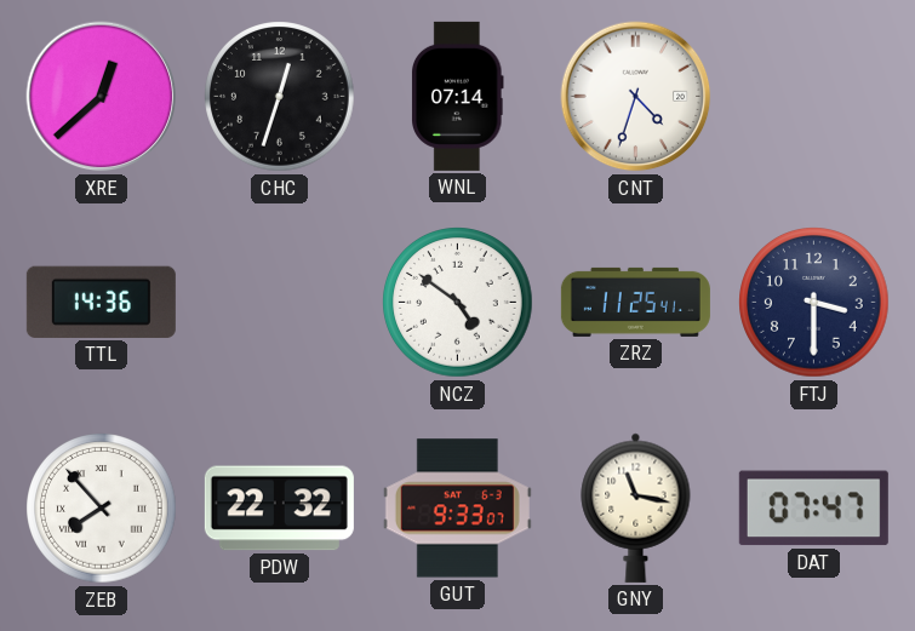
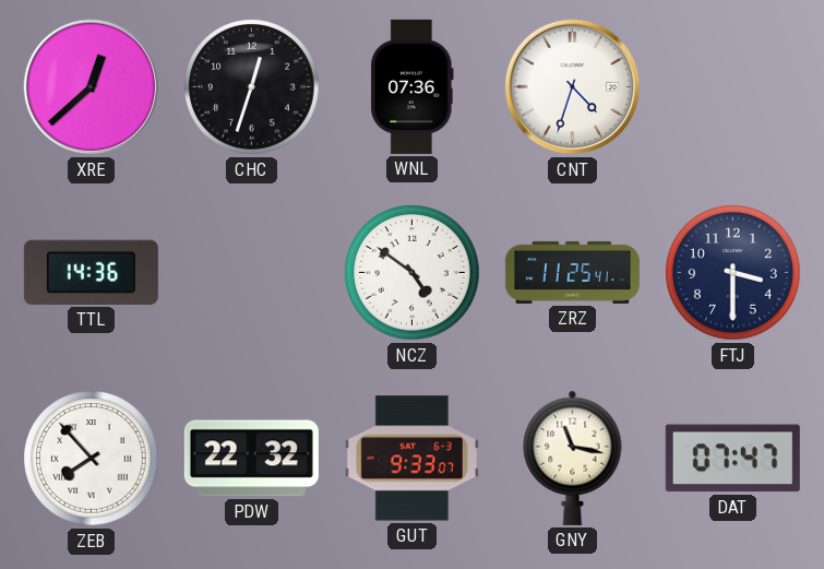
WNL: 07:14 -> 07:36 (413, 86)
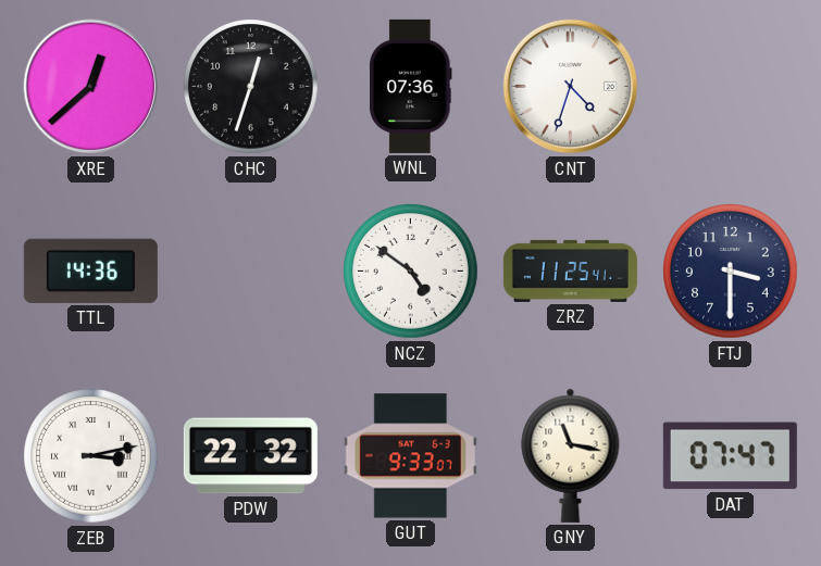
ZEB: 7:53 -> 3:13 (91, 456)
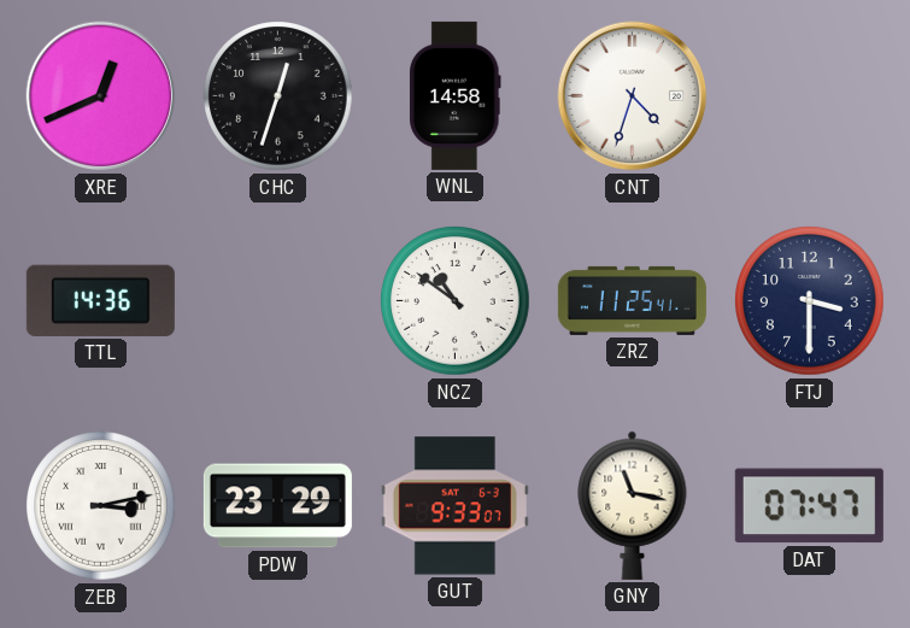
XRE: 12:38 -> 12:41 (101, 96)
WNL: 07:36 -> 14:58 (456, 95)
NCZ: 4:51 -> 10:51 (456, 301)
PDW: 22:32 -> 23:29 (277, 506)
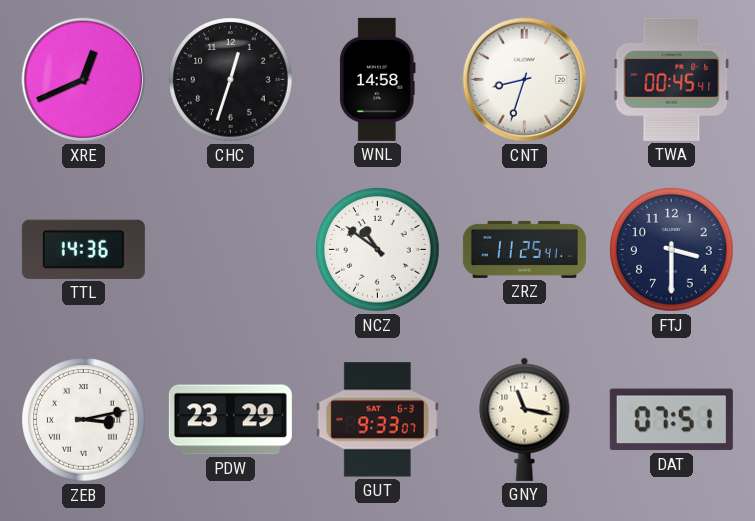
CNT: 4:33 -> 8:33 (525, 80)
TWA: none -> 00:45 (672, 79)
DAT: 07:47 -> 07:51 (671, 420)
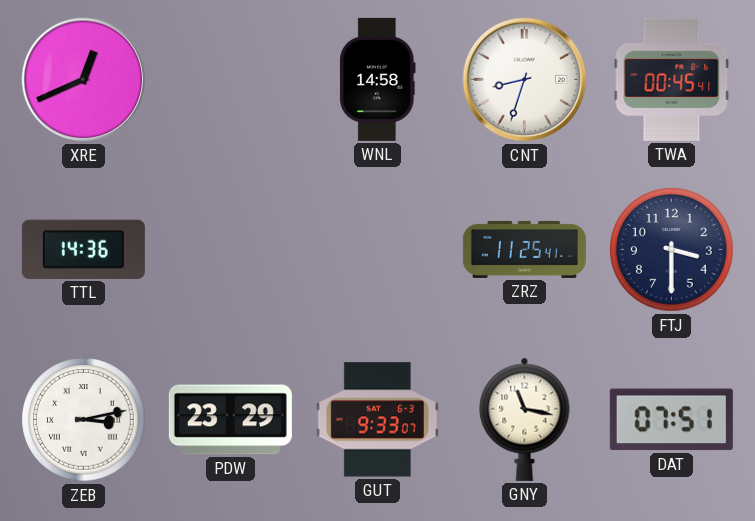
CHC: 12:33 -> none (231, 80)
NCZ: 10:51 -> none (378, 250)
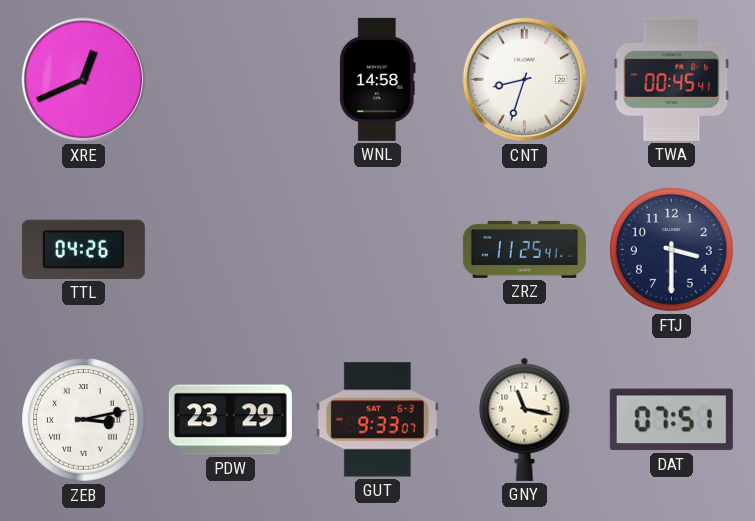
TTL: 14:36 -> 04:26 (83, 249)
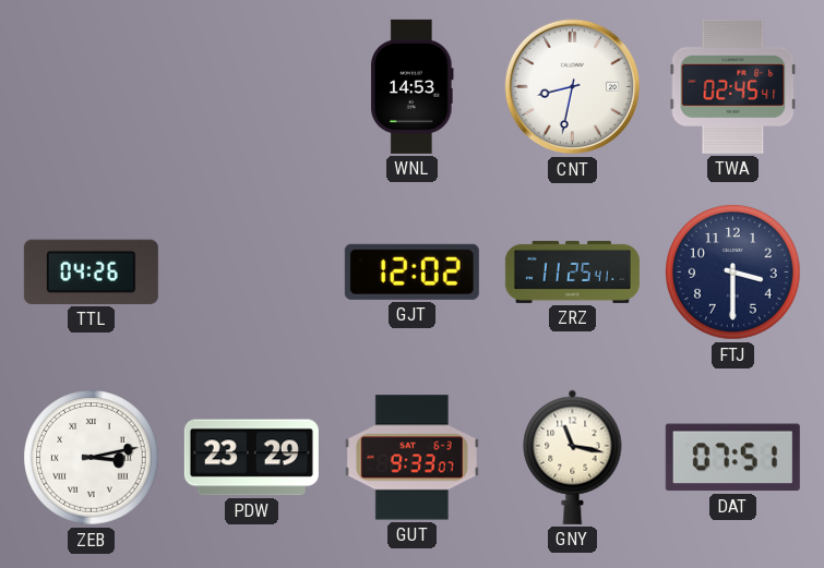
XRE: 12:41 -> none (84, 80)
WNL: 14:58 -> 14:53 (413, 86)
CNT: 8:33 -> 8:32 (573, 87)
TWA: 00:45 -> 02:45 (733, 86)
GJT: none -> 12:02 (411, 271)
